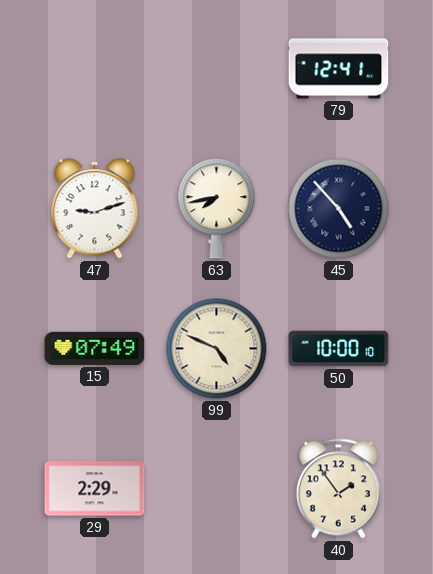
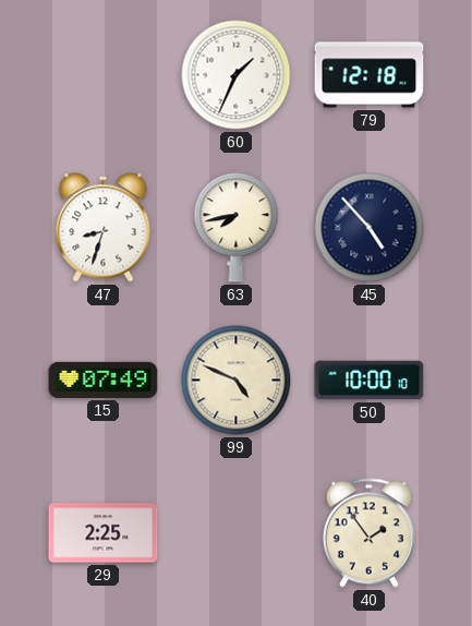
60: none -> 1:34 (237, 75)
79: 12:41 -> 12:18 (370, 75)
47: 9:12 -> 8:33 (104, 228)
29: 2:29 -> 2:25 (104, 533)
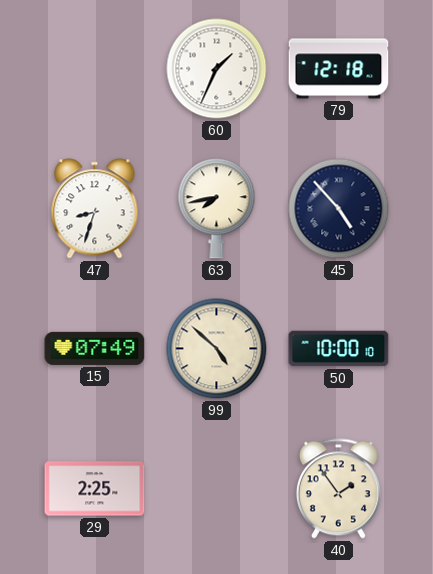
99: 4:49 -> 4:52 (217, 349)
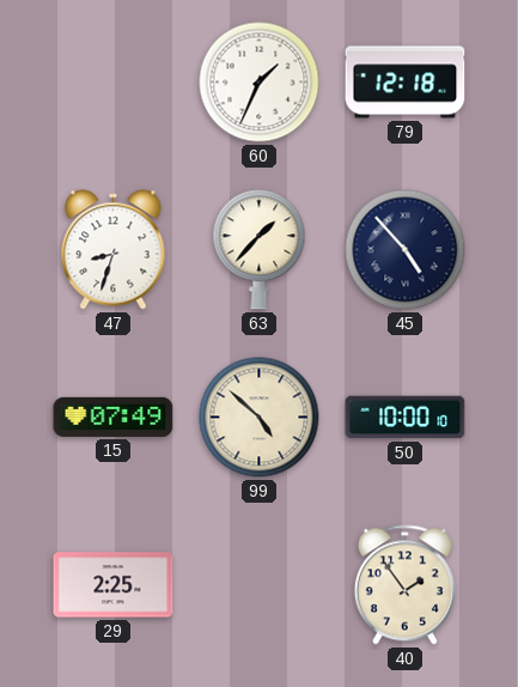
63: 7:43 -> 1:37 (260, 250)
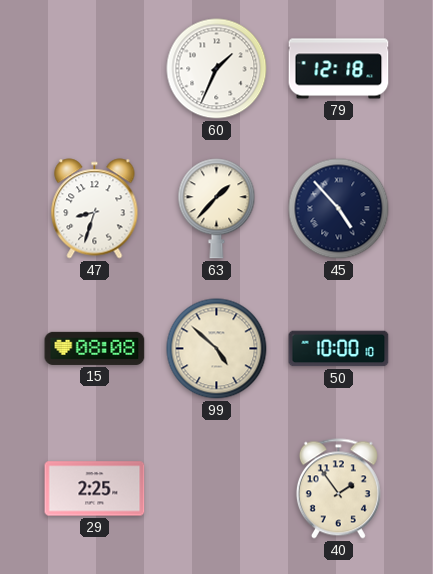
15: 07:49 -> 08:08 (95, 348)
